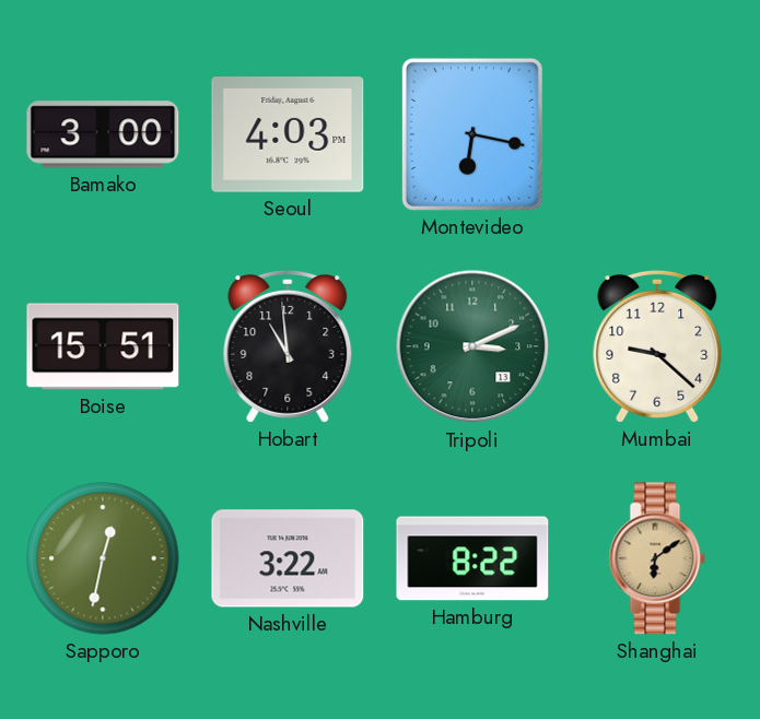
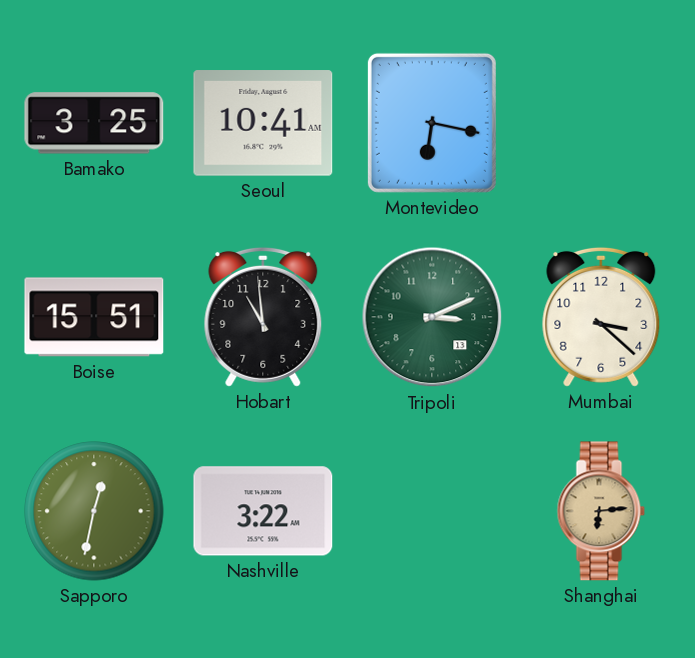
Bamako: 3:00 -> 3:25 (94, 123)
Seoul: 4:03 -> 10:41 (263, 123)
Mumbai: 9:22 -> 3:22 (601, 317)
Hamburg: 8:22 -> none (472, 558)
Shanghai: 6:09 -> 6:14 (601, 511)
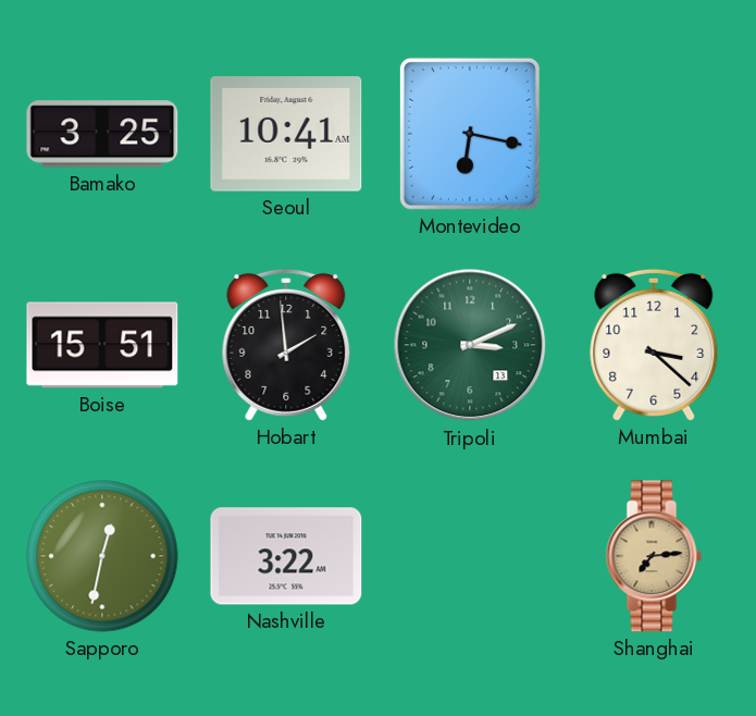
Hobart: 10:59 -> 1:59 (286, 345)
Shanghai: 6:14 -> 7:14 (654, 556)
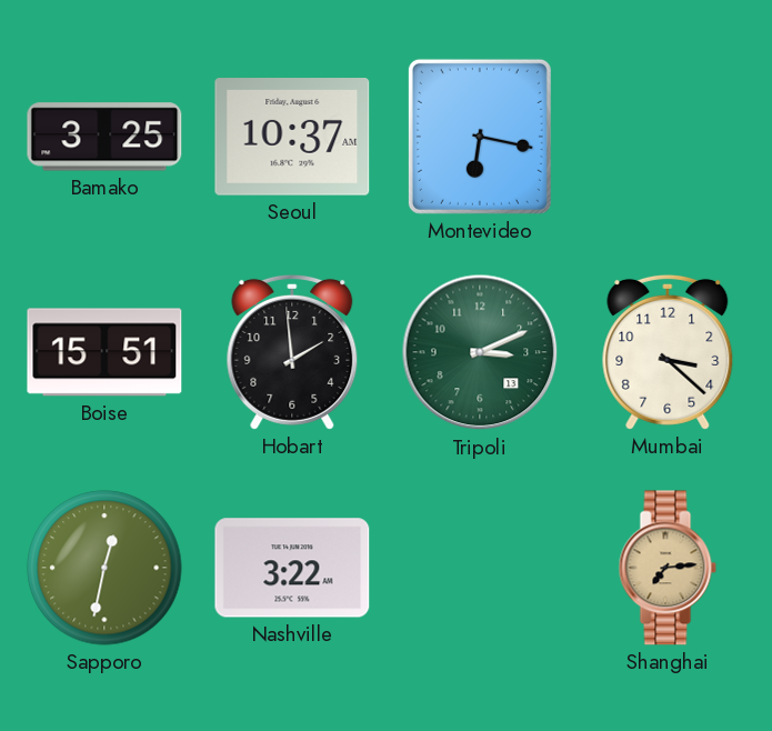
Seoul: 10:41 -> 10:37 (292, 137)
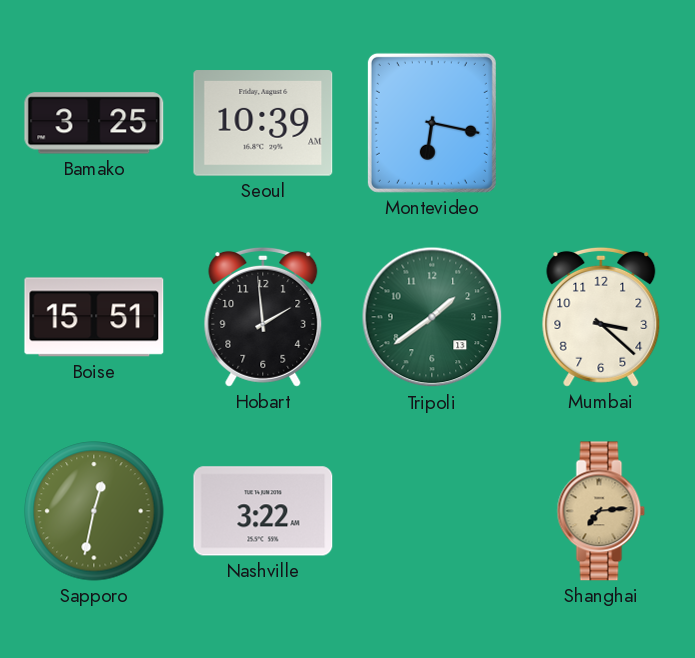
Seoul: 10:37 -> 10:39 (263, 123)
Tripoli: 3:11 -> 1:39 (432, 317)
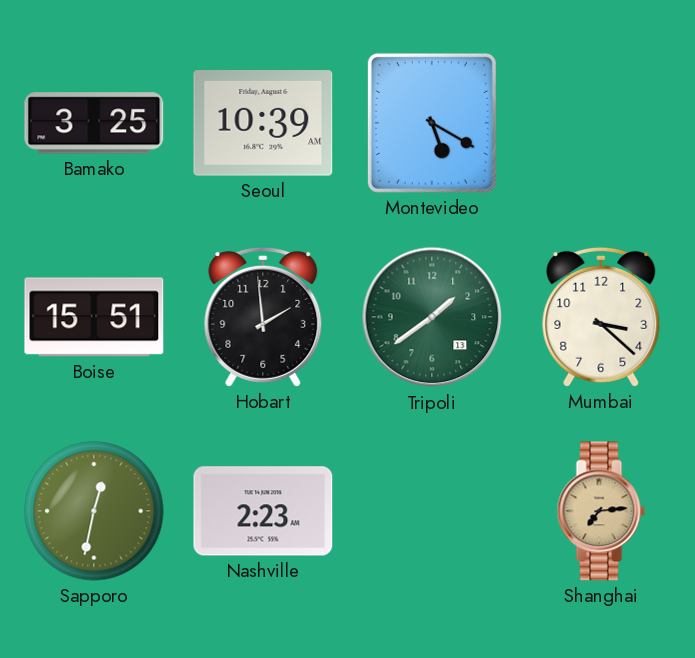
Montevideo: 6:17 -> 5:20 (432, 123)
Nashville: 3:22 -> 2:23 (263, 511)
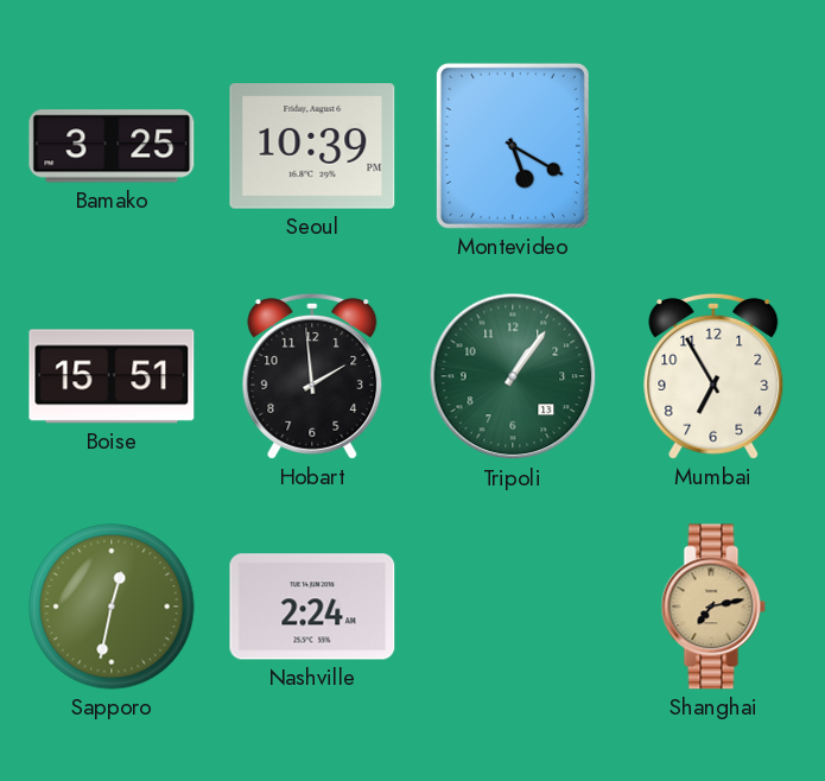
Seoul: 10:39 AM -> 10:39 PM (312, 146)
Tripoli: 1:39 -> 1:06 (513, 376)
Mumbai: 3:22 -> 6:55 (713, 376)
Nashville: 2:23 -> 2:24 (312, 607)
Shanghai: 7:14 -> 7:13 (713, 607)
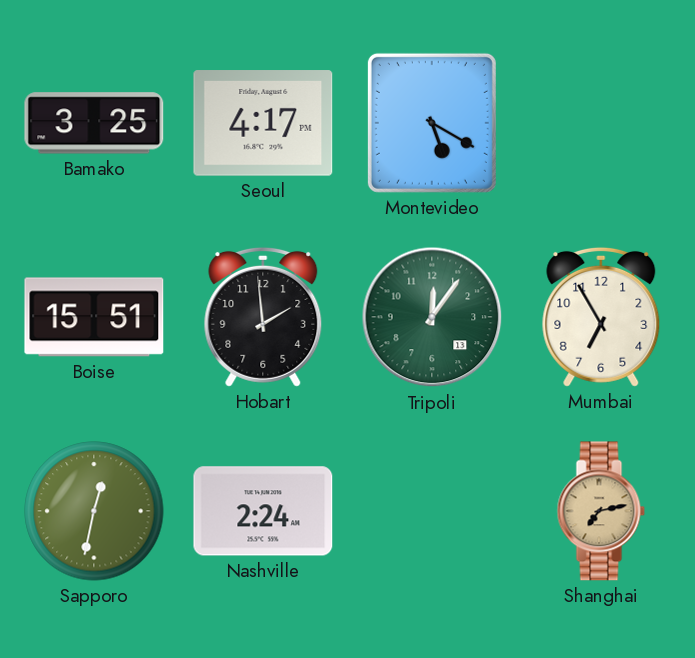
Seoul: 10:39 -> 4:17 (263, 123)
Tripoli: 1:06 -> 12:06 (432, 317)
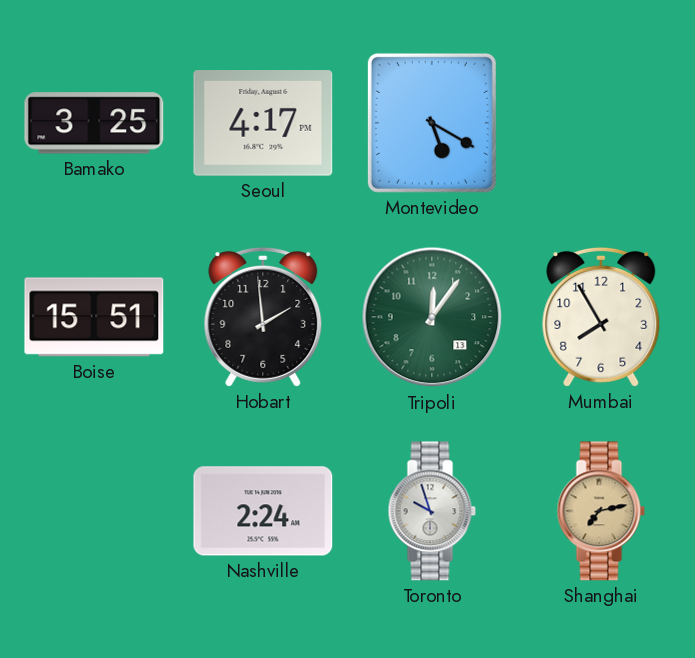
Mumbai: 6:55 -> 7:55 (601, 317)
Sapporo: 12:32 -> none (94, 511)
Toronto: none -> 9:57 (432, 511)
